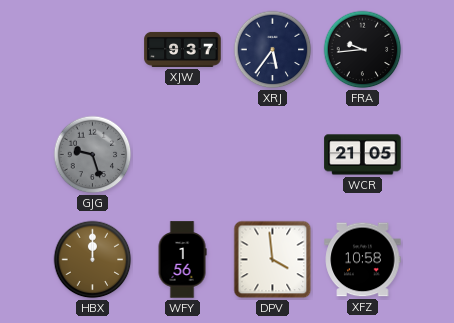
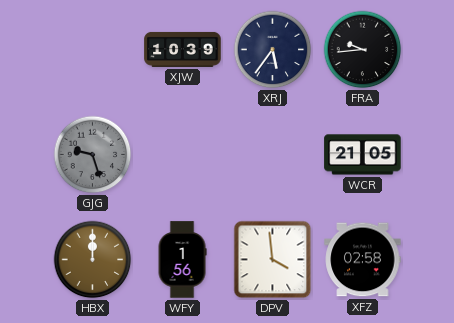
XJW: 9:37 -> 10:39 (183, 49)
XFZ: 10:58 -> 02:58 (363, 260)
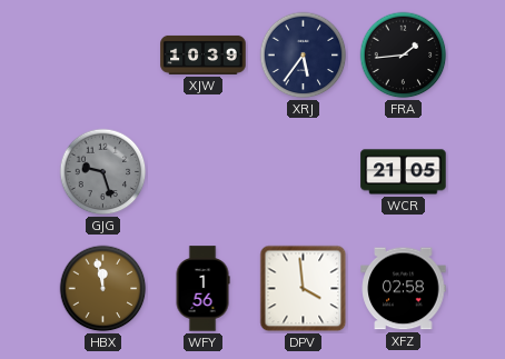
FRA: 9:44 -> 1:44 (404, 56)
HBX: 12:00 -> 11:58 (103, 289)
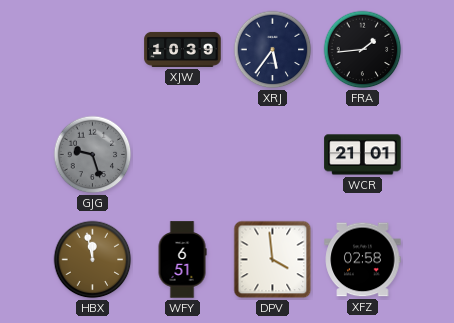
WCR: 21:05 -> 21:01 (363, 155)
WFY: 1:56 -> 6:51 (182, 260)
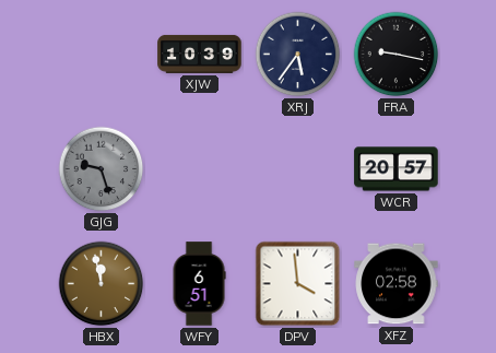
FRA: 1:44 -> 9:17 (397, 55)
WCR: 21:01 -> 20:57 (397, 169)
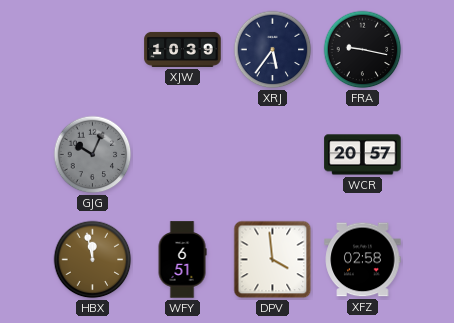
GJG: 9:27 -> 10:04 (93, 155)
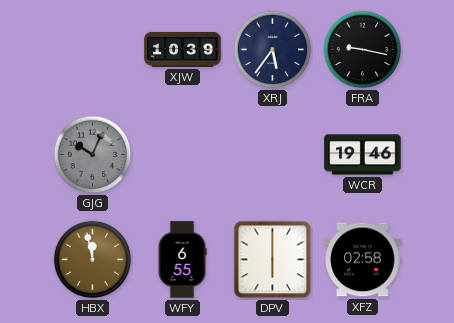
WCR: 20:57 -> 19:46 (363, 155)
WFY: 6:51 -> 6:55 (182, 260)
DPV: 3:59 -> 6:00 (273, 260)
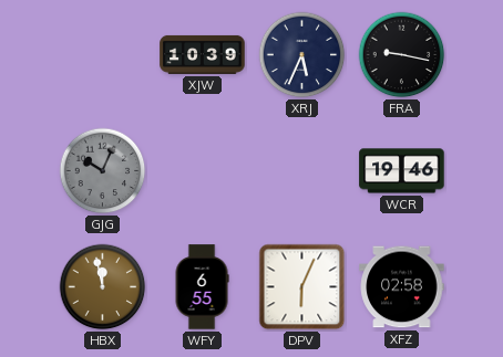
XRJ: 5:36 -> 5:34 (302, 55)
DPV: 6:00 -> 6:04 (302, 287)
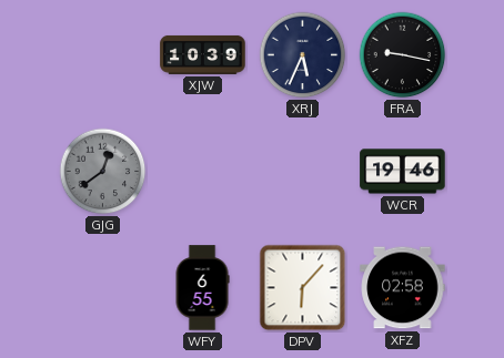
GJG: 10:04 -> 12:39 (103, 172)
HBX: 11:58 -> none (103, 287)
DPV: 6:04 -> 6:07 (303, 288)
